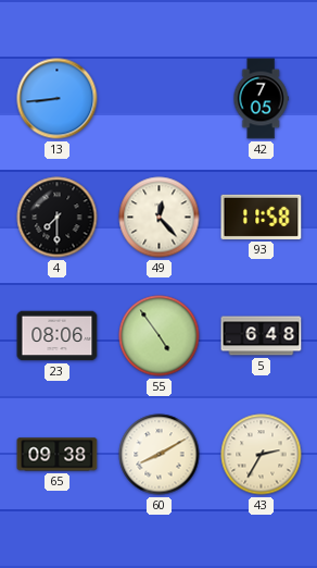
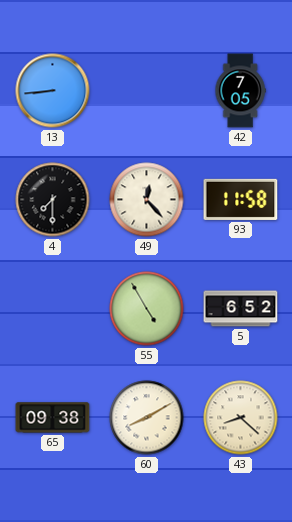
23: 08:06 -> none (58, 336)
55: 4:54 -> 4:55 (147, 309)
5: 6:48 -> 6:52 (241, 309)
43: 2:35 -> 8:22 (241, 418)
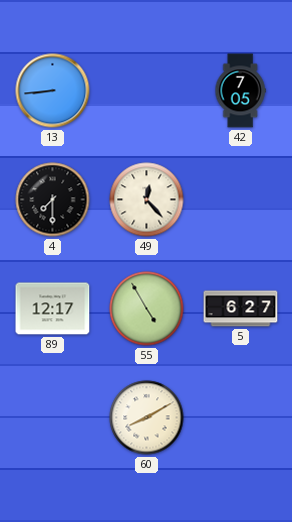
93: 11:58 -> none (241, 199)
89: none -> 12:17 (53, 309)
5: 6:52 -> 6:27 (241, 309)
65: 09:38 -> none (53, 418)
43: 8:22 -> none (241, 418)
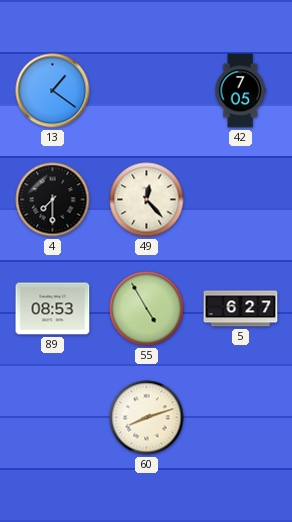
13: 8:44 -> 1:21 (53, 91)
89: 12:17 -> 08:53 (53, 309)
60: 8:10 -> 8:12 (147, 418)
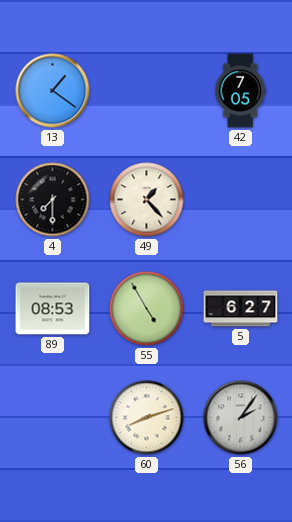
49: 12:23 -> 1:23 (147, 200)
56: none -> 2:06 (241, 418)
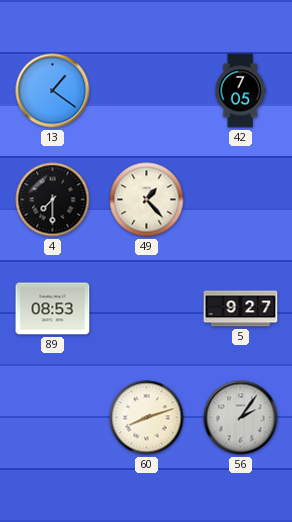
55: 4:55 -> none (147, 309)
5: 6:27 -> 9:27 (241, 309)
